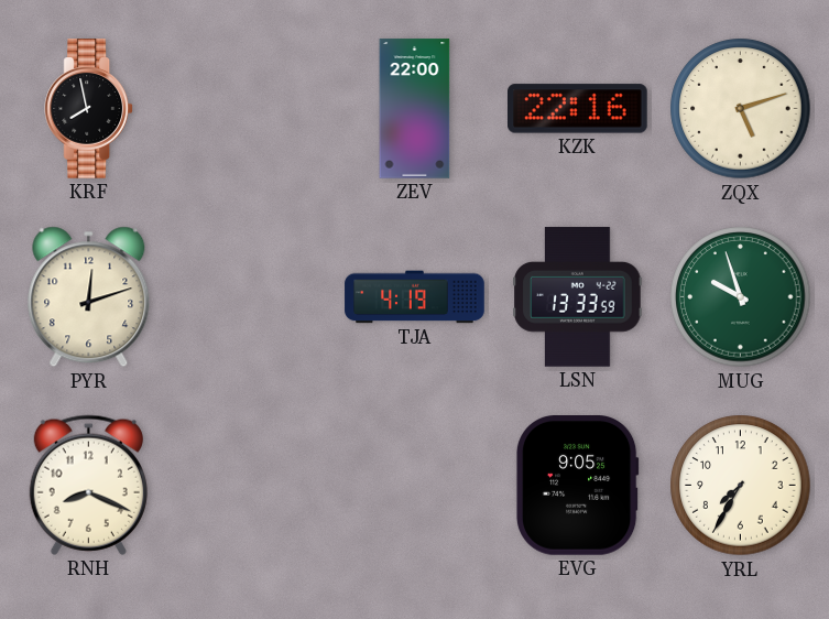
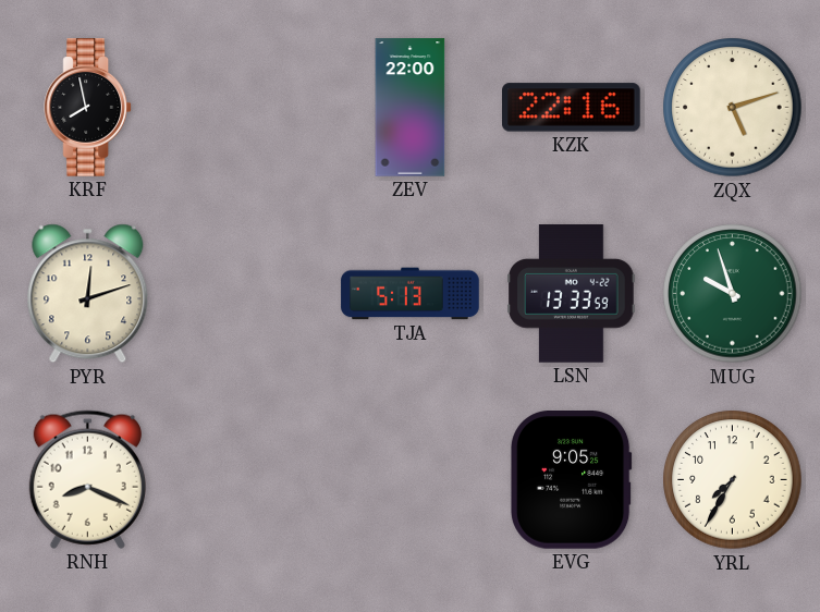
TJA: 4:19 -> 5:13 (411, 294)
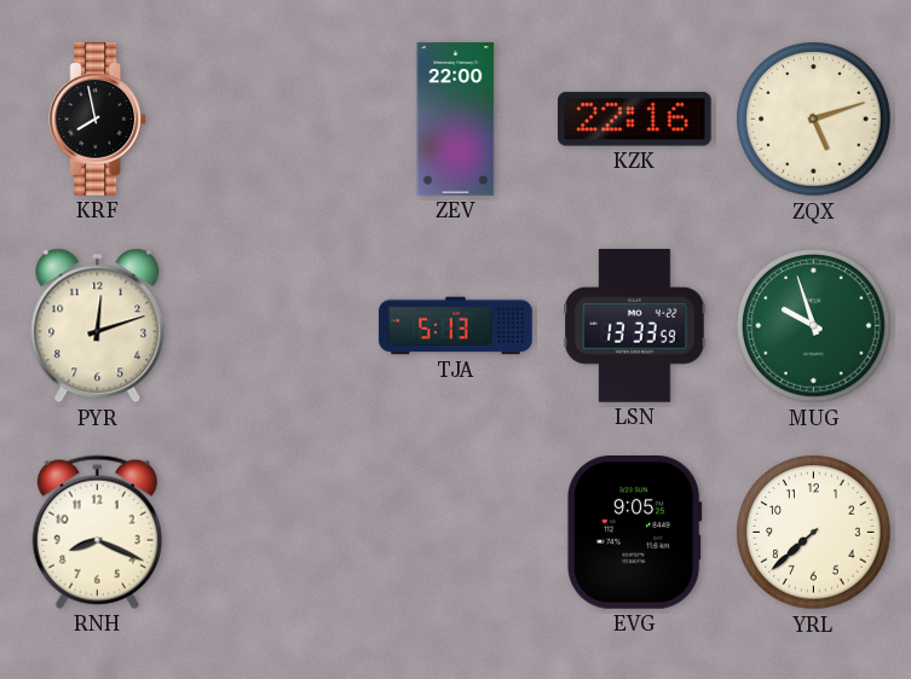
YRL: 7:35 -> 7:38 (814, 533)
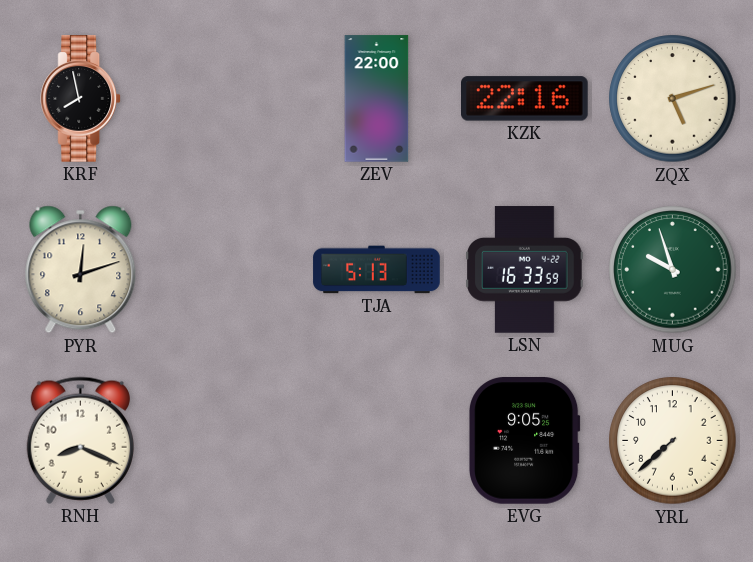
LSN: 13:33 -> 16:33 (525, 270)
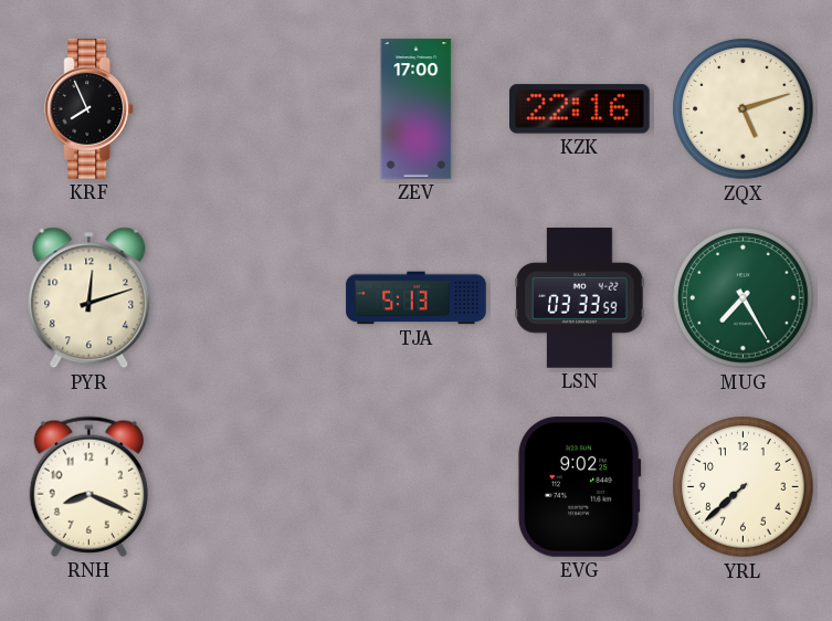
KRF: 7:58 -> 7:56 (89, 109)
ZEV: 22:00 -> 17:00 (417, 109)
LSN: 16:33 -> 03:33 (580, 298)
MUG: 9:57 -> 7:25 (744, 298)
EVG: 9:05 -> 9:02 (579, 487)
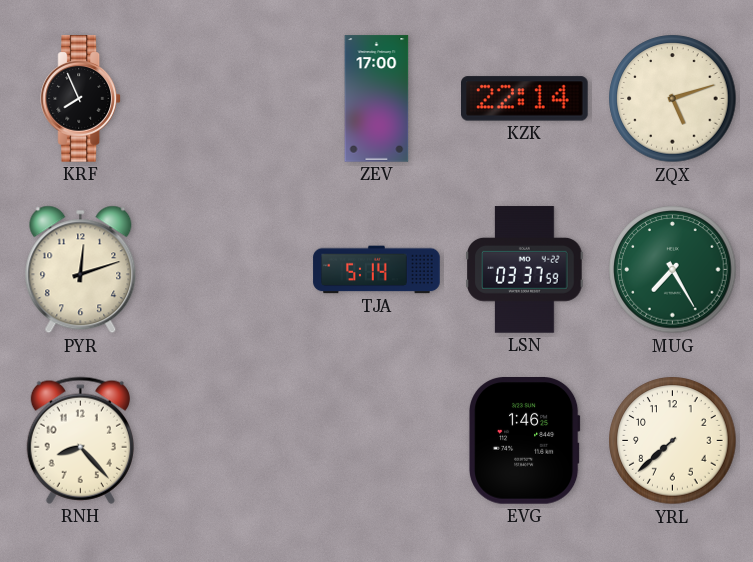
KZK: 22:16 -> 22:14 (525, 99)
TJA: 5:13 -> 5:14 (377, 270)
LSN: 03:33 -> 03:37 (525, 270)
RNH: 8:19 -> 8:23 (80, 440)
EVG: 9:02 -> 1:46 (524, 441)
